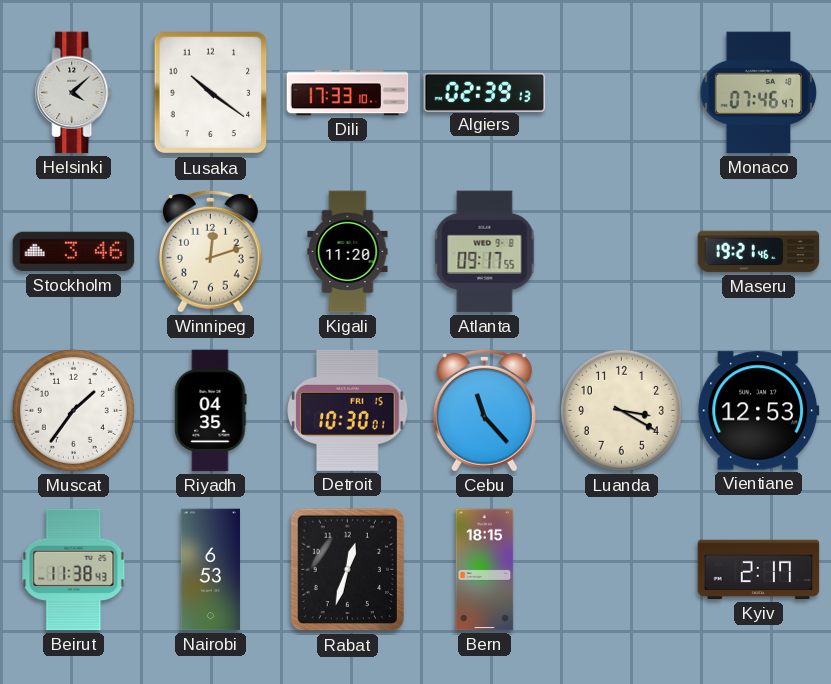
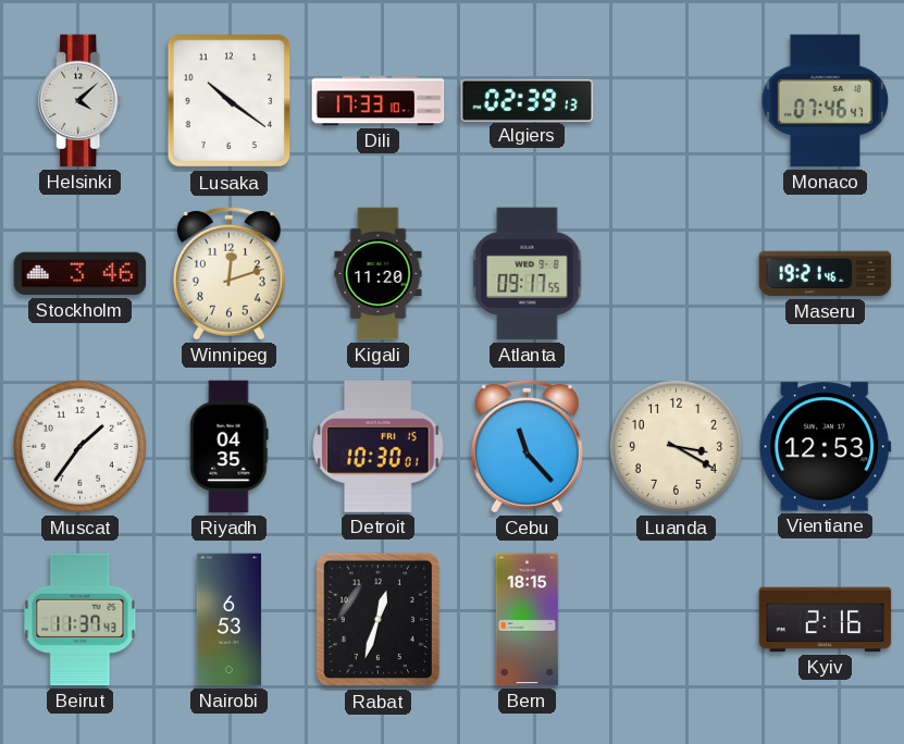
Beirut: 11:38 -> 11:37 (81, 620)
Kyiv: 2:17 -> 2:16 (826, 620)
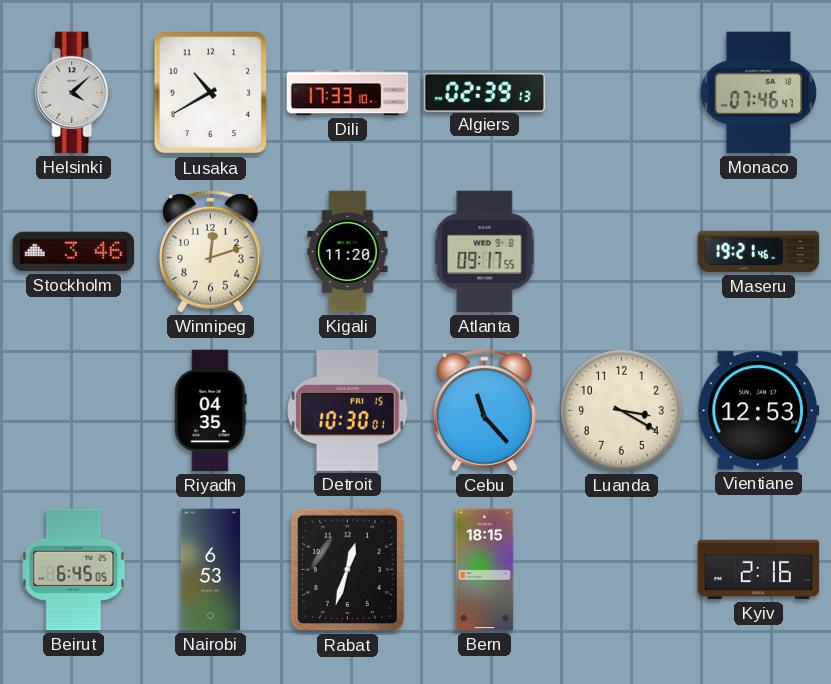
Lusaka: 10:21 -> 10:40 (211, 93)
Muscat: 1:36 -> none (79, 446)
Beirut: 11:37 -> 6:45 (74, 570)
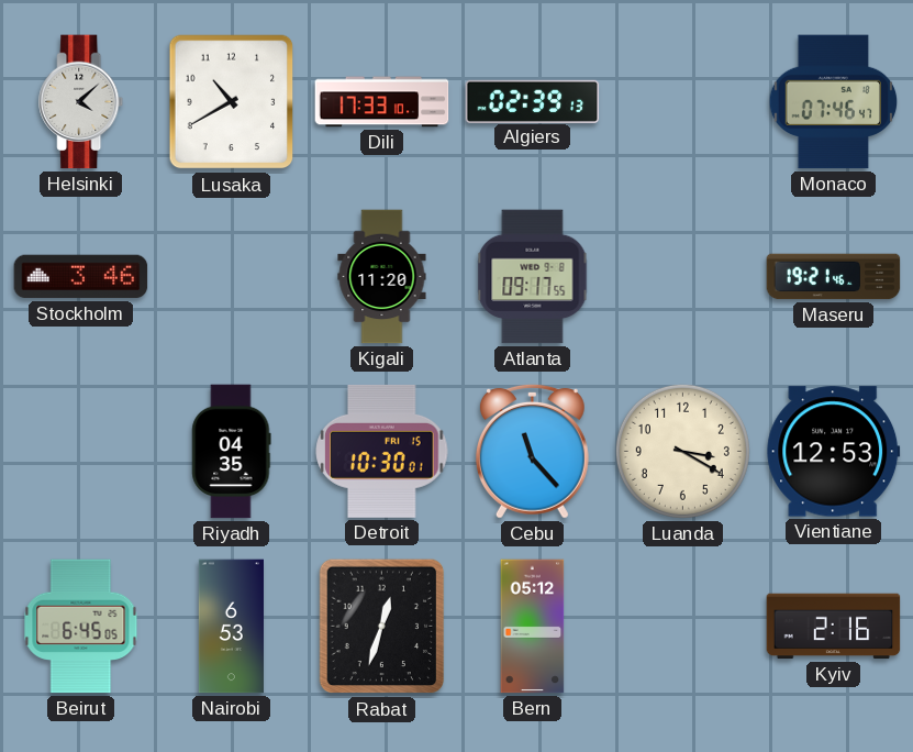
Winnipeg: 12:12 -> none (210, 251)
Bern: 18:15 -> 05:12 (533, 627)
